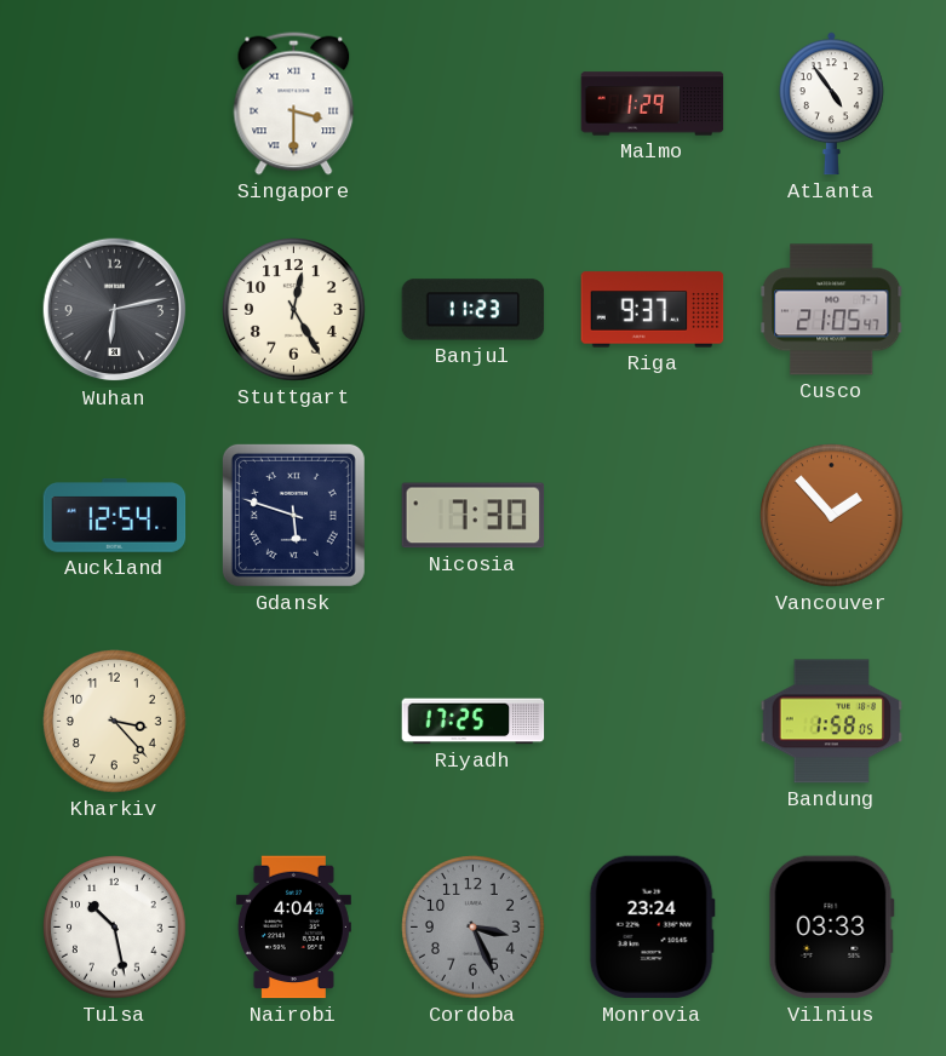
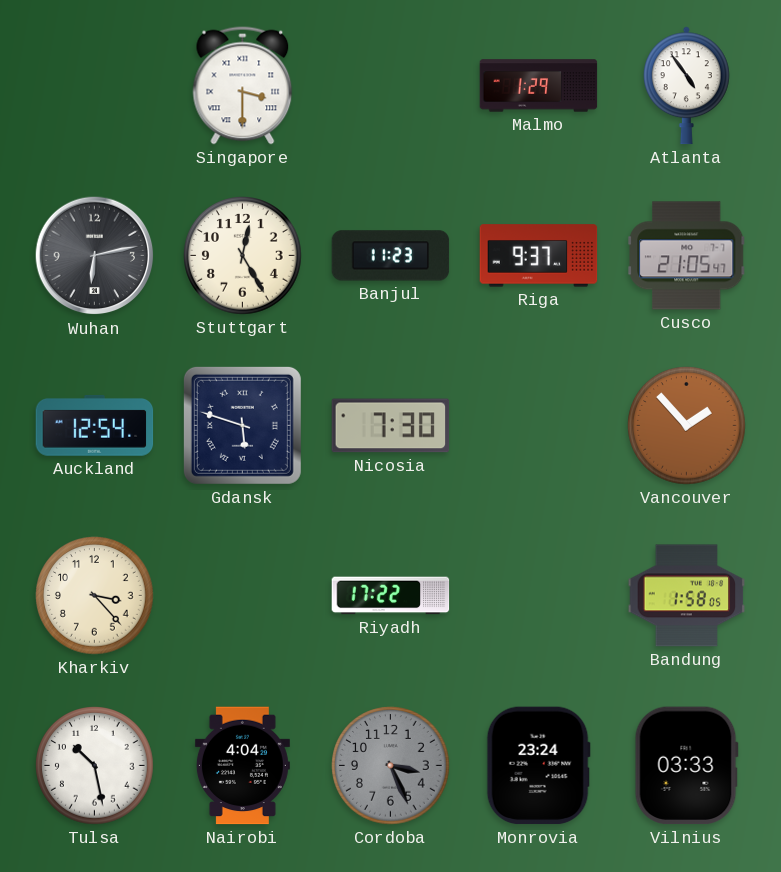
Riyadh: 17:25 -> 17:22 (391, 596)
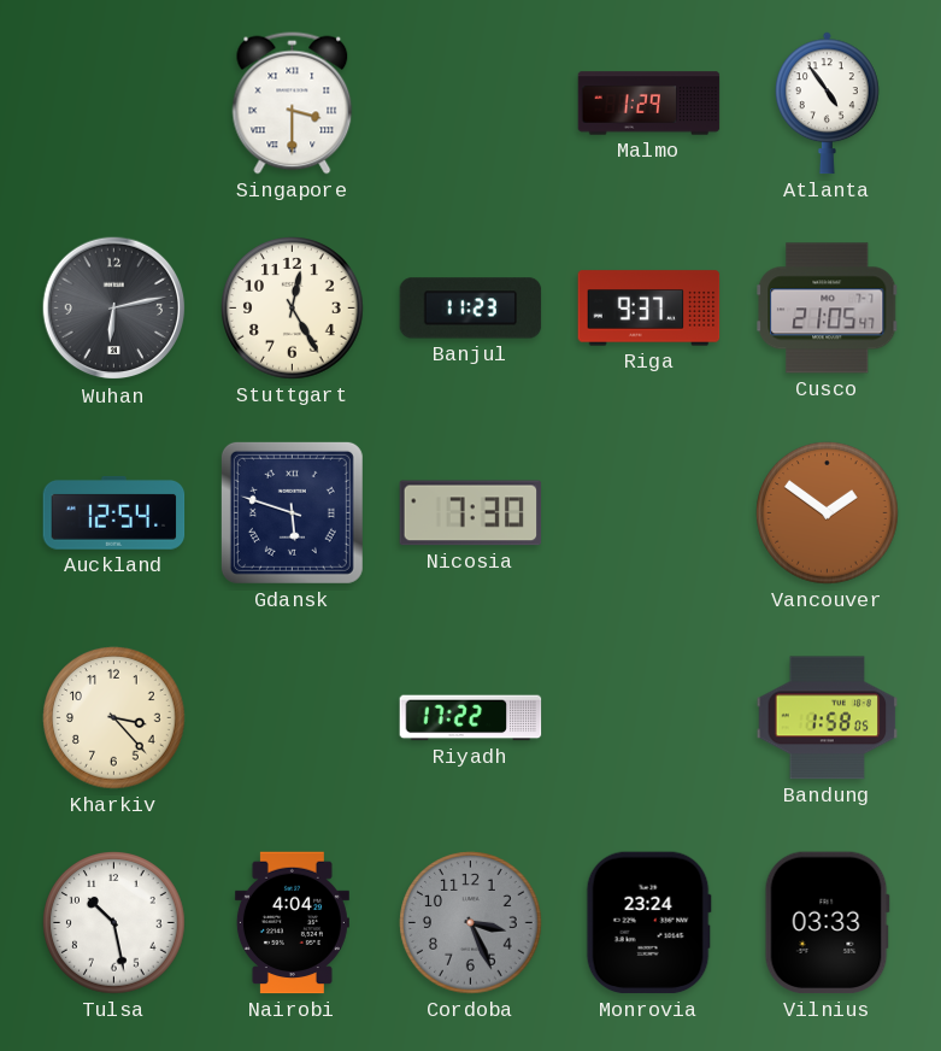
Vancouver: 1:53 -> 1:51 (828, 513)
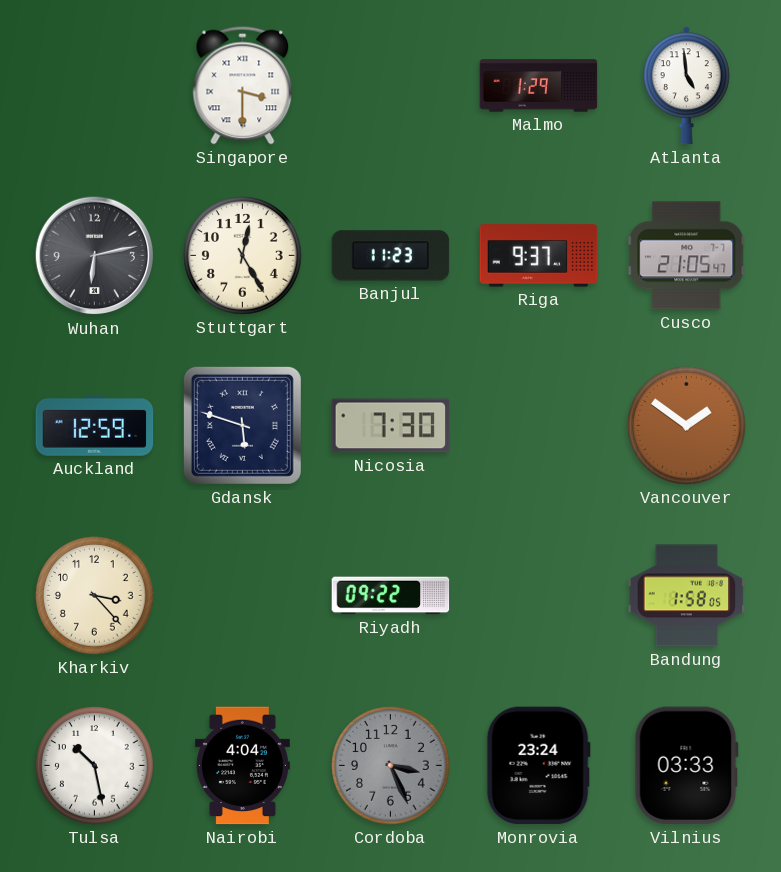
Atlanta: 4:54 -> 4:59 (686, 86)
Auckland: 12:54 -> 12:59 (95, 425)
Riyadh: 17:22 -> 09:22 (391, 596)
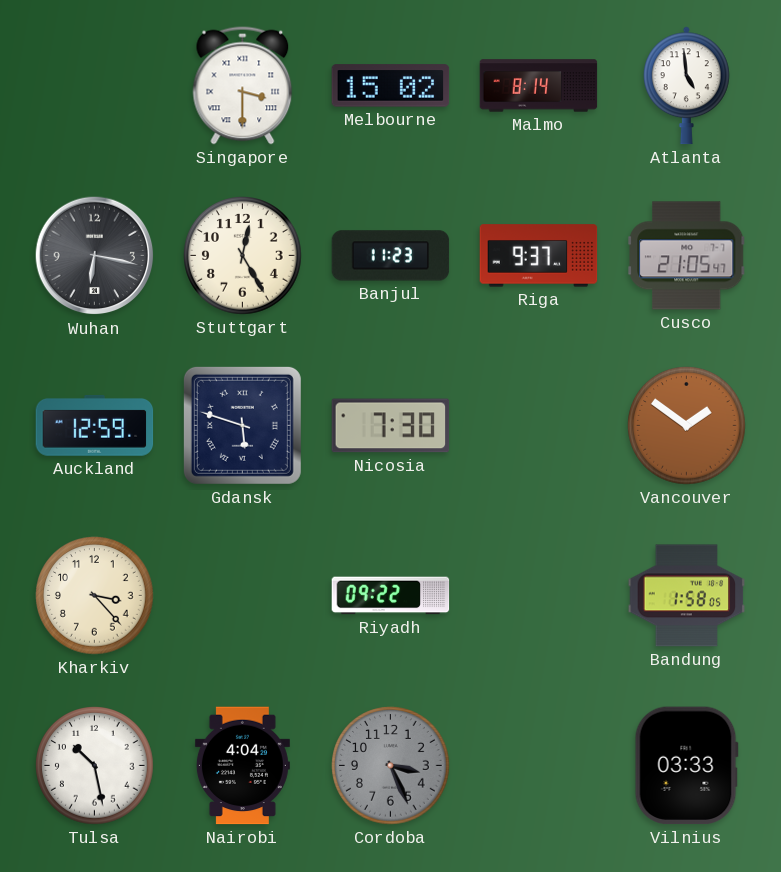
Melbourne: none -> 15:02 (391, 86)
Malmo: 1:29 -> 8:14 (539, 86)
Wuhan: 6:13 -> 6:17 (95, 256)
Monrovia: 23:24 -> none (538, 766)
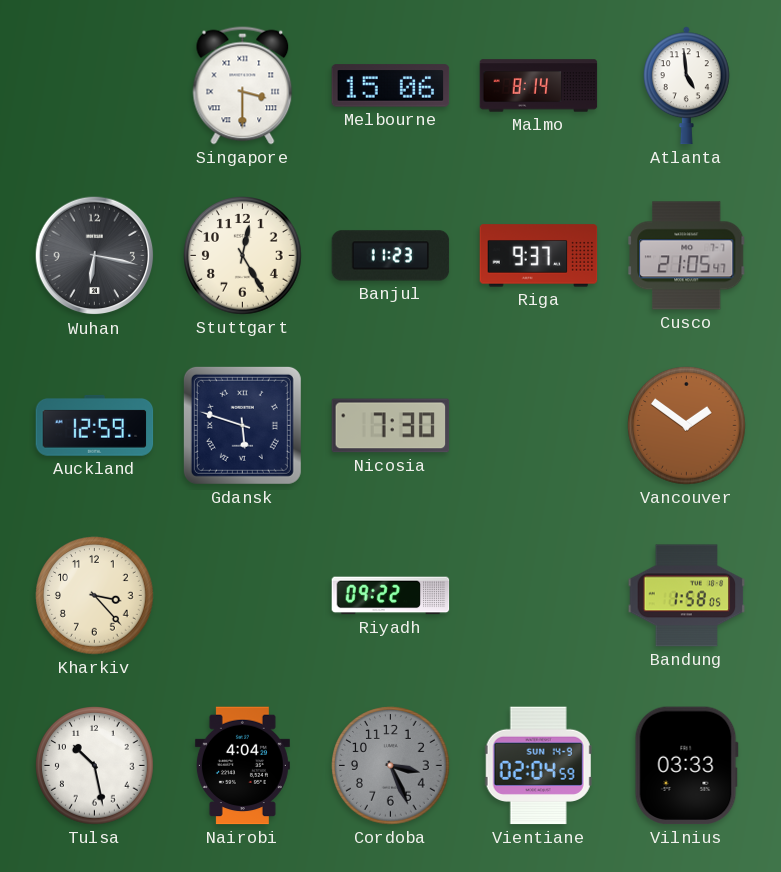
Melbourne: 15:02 -> 15:06 (391, 86)
Vientiane: none -> 02:04 (538, 766)
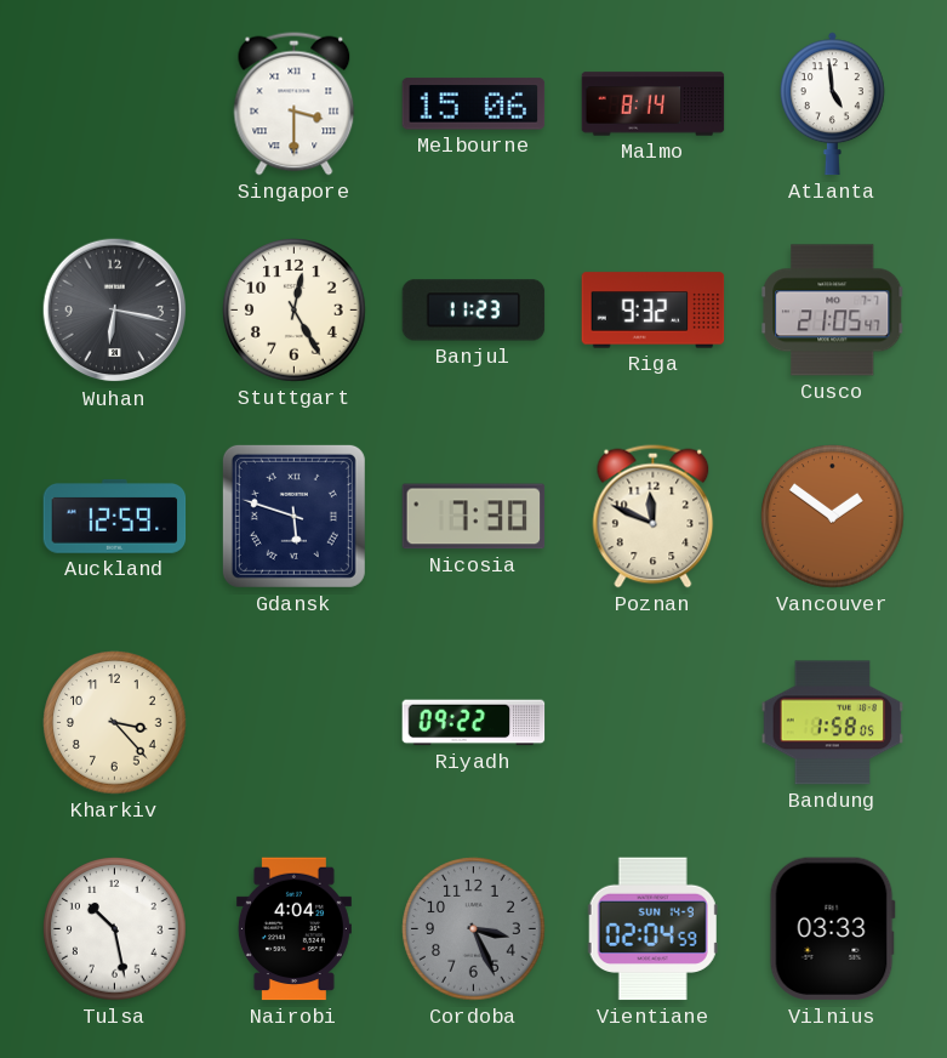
Riga: 9:37 -> 9:32 (654, 311)
Poznan: none -> 11:49 (654, 517)
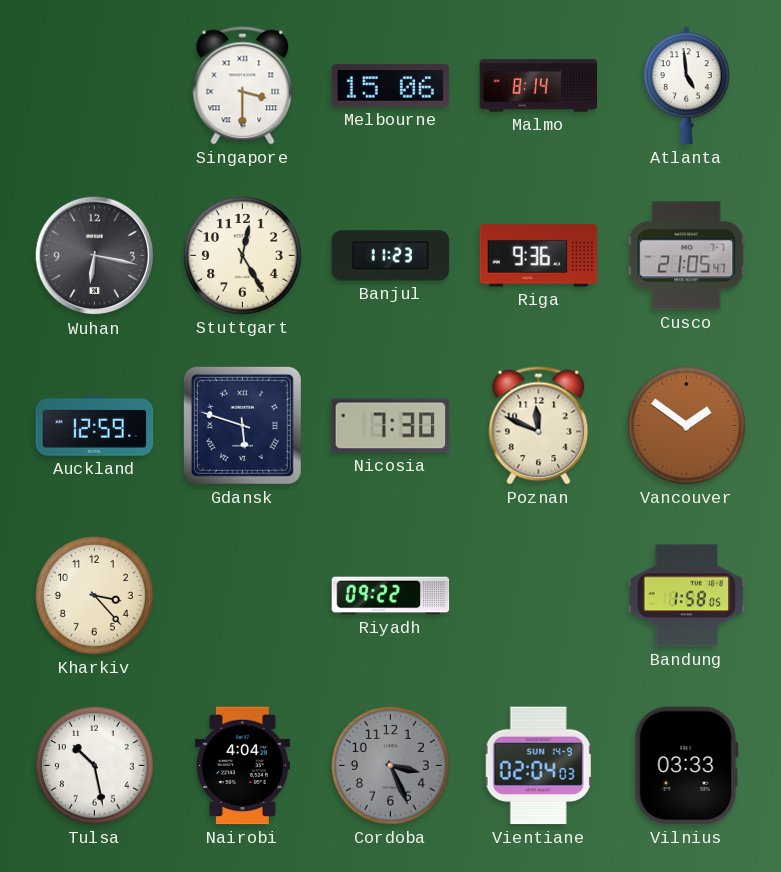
Riga: 9:32 -> 9:36 (539, 256)
Vientiane: 02:04:59 -> 02:04:03 (538, 766)
